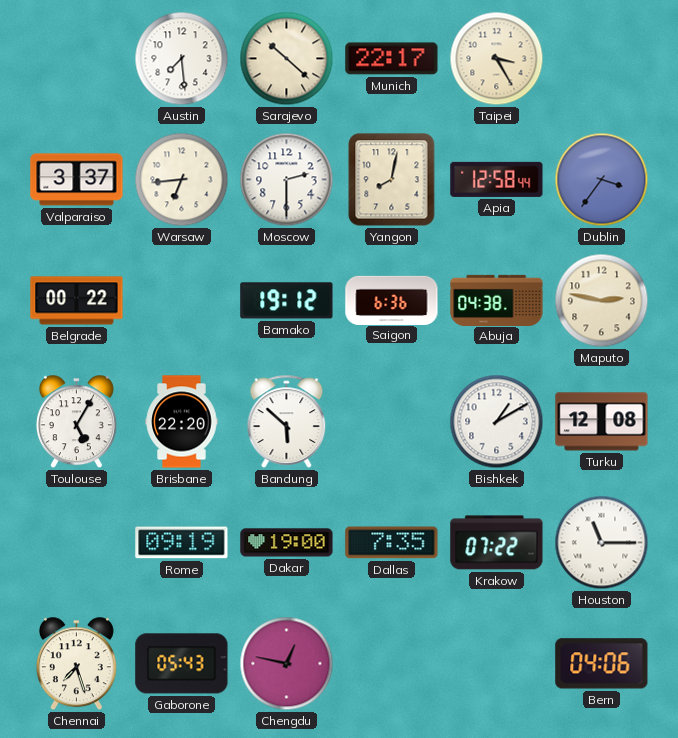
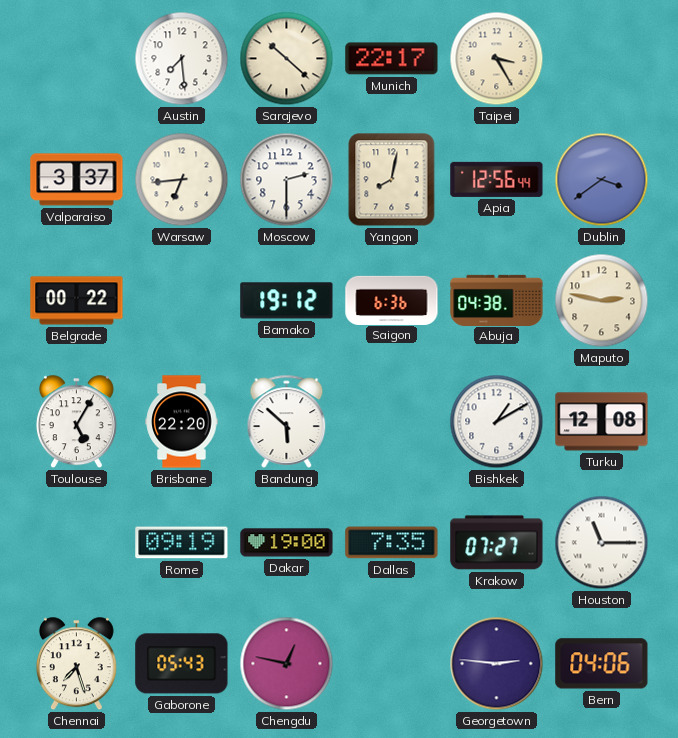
Apia: 12:58 -> 12:56 (497, 179)
Dublin: 3:36 -> 3:39 (602, 180)
Krakow: 07:22 -> 07:27 (497, 543)
Georgetown: none -> 2:46 (497, 664)
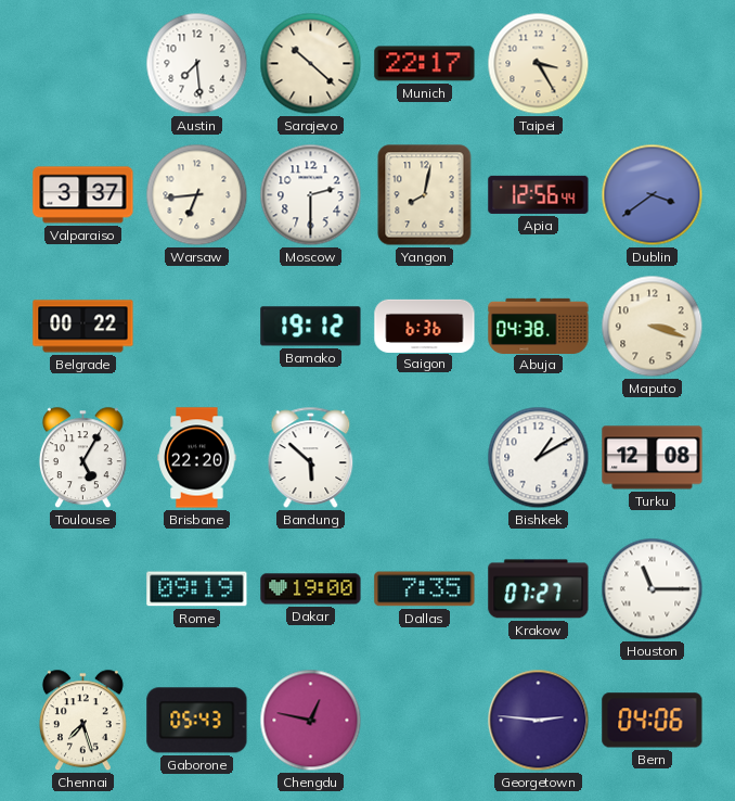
Maputo: 2:47 -> 3:18 (653, 327)
